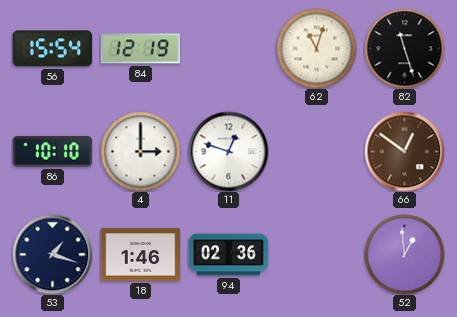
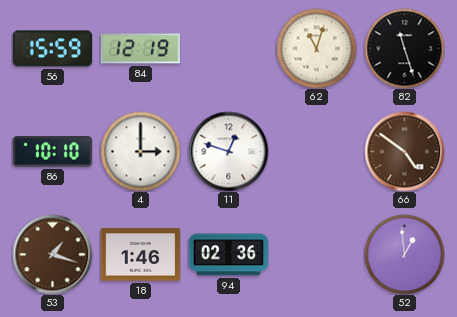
56: 15:54 -> 15:59 (52, 49)
66: 12:51 -> 4:51 (404, 151)
53 dial: navy -> brown (52, 254)
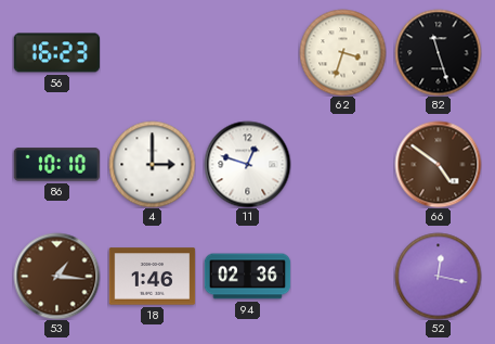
56: 15:59 -> 16:23 (56, 53)
84: 12:19 -> none (140, 49)
62: 11:03 -> 3:33 (342, 52)
53: 1:18 -> 1:16 (56, 276)
52: 12:59 -> 12:17 (438, 276)
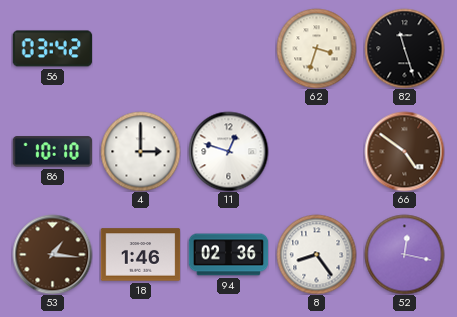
56: 16:23 -> 03:42 (52, 49)
8: none -> 8:24 (316, 254)
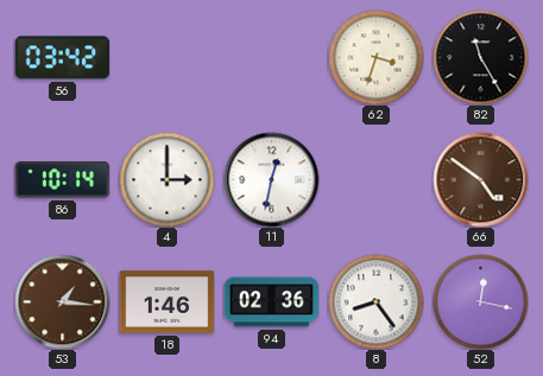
82: 11:27 -> 11:25 (480, 57)
86: 10:10 -> 10:14 (62, 180)
11: 12:48 -> 12:32 (271, 179)
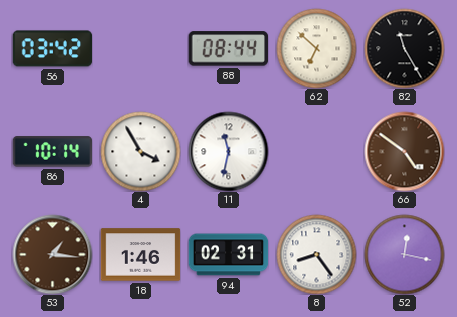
88: none -> 08:44 (228, 49)
62: 3:33 -> 6:52 (316, 48)
4: 3:00 -> 3:55 (140, 151)
11: 12:32 -> 11:32 (228, 151)
94: 02:36 -> 02:31 (228, 255)
